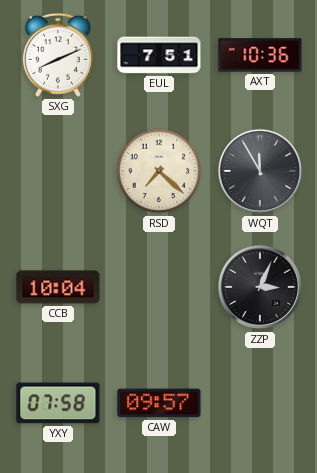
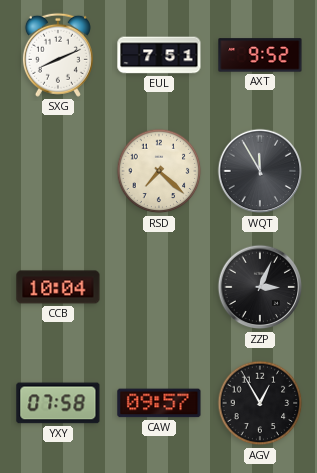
AXT: 10:36 -> 9:52 (260, 55)
AGV: none -> 12:55 (260, 403)
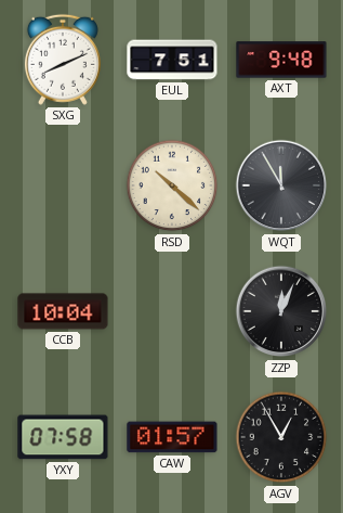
AXT: 9:52 -> 9:48 (281, 60)
RSD: 7:22 -> 10:22 (172, 185)
ZZP: 3:04 -> 12:04 (281, 311)
CAW: 09:57 -> 01:57 (172, 437)
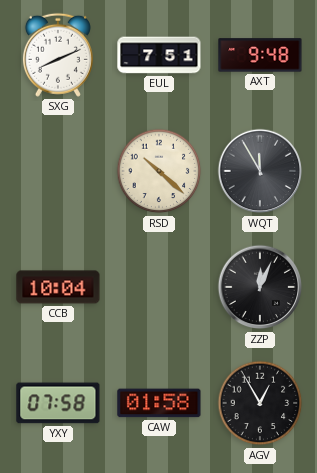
CAW: 01:57 -> 01:58 (159, 403)
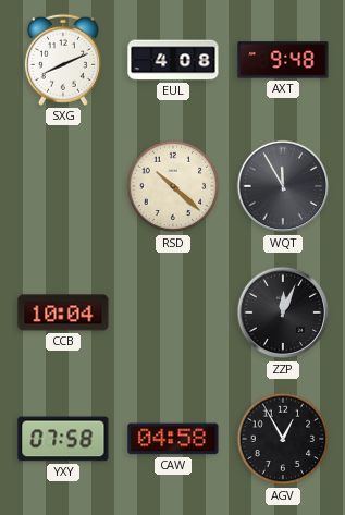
EUL: 7:51 -> 4:08 (173, 60)
CAW: 01:58 -> 04:58 (173, 439)
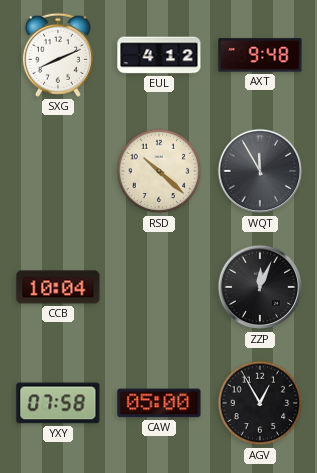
EUL: 4:08 -> 4:12 (159, 55)
CAW: 04:58 -> 05:00 (159, 403)
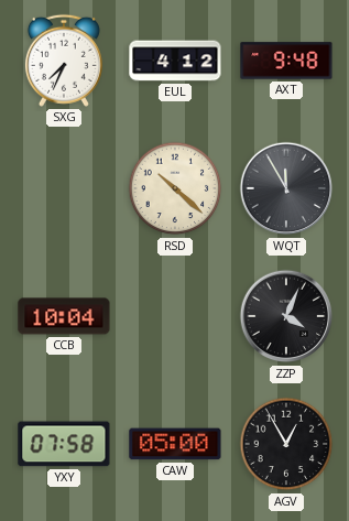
SXG: 8:11 -> 7:34 (64, 61)
ZZP: 12:04 -> 4:04 (286, 316)
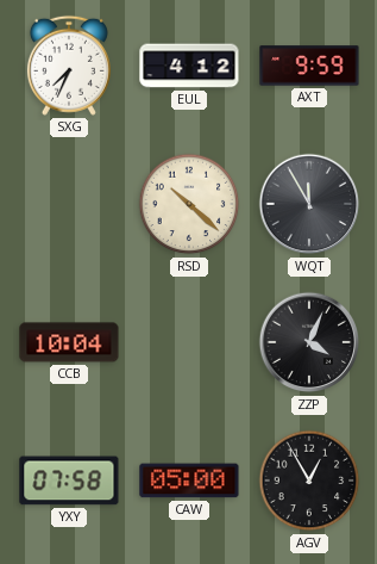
AXT: 9:48 -> 9:59 (309, 66)
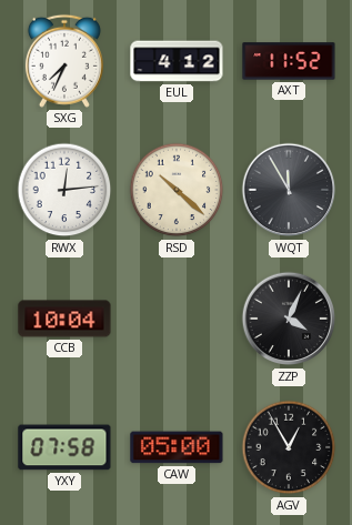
AXT: 9:59 -> 11:52 (289, 61)
RWX: none -> 12:14 (64, 190)
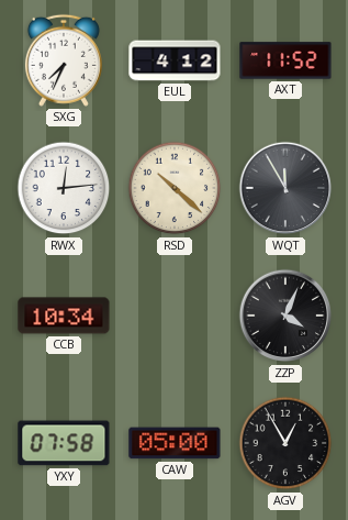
CCB: 10:04 -> 10:34 (64, 316)
